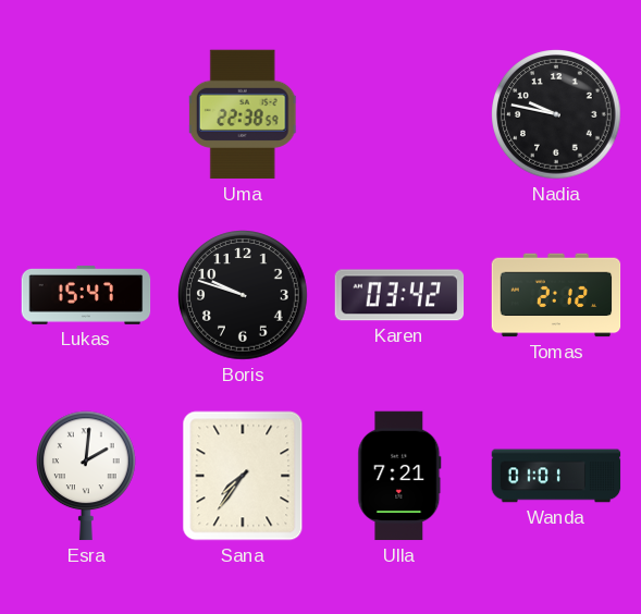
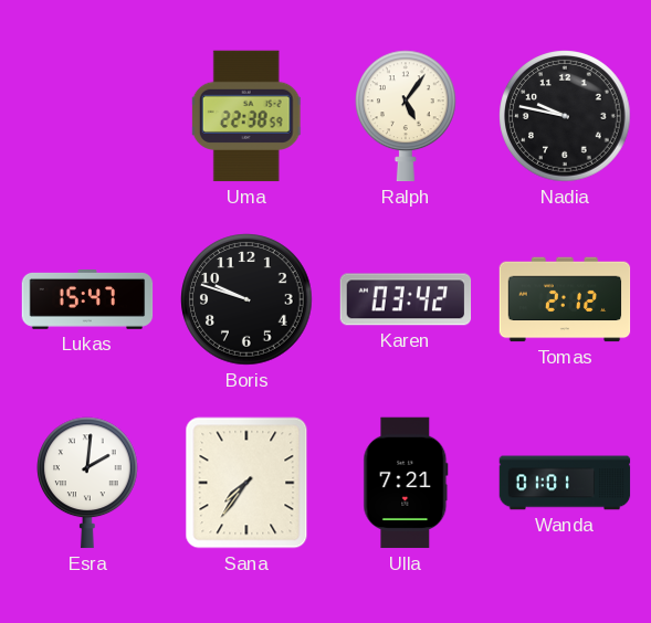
Ralph: none -> 5:06 (407, 116)
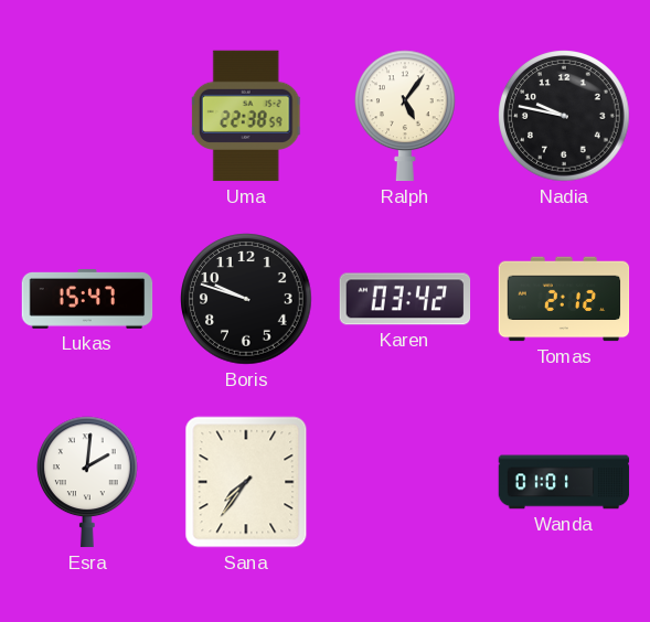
Ulla: 7:21 -> none (406, 483)
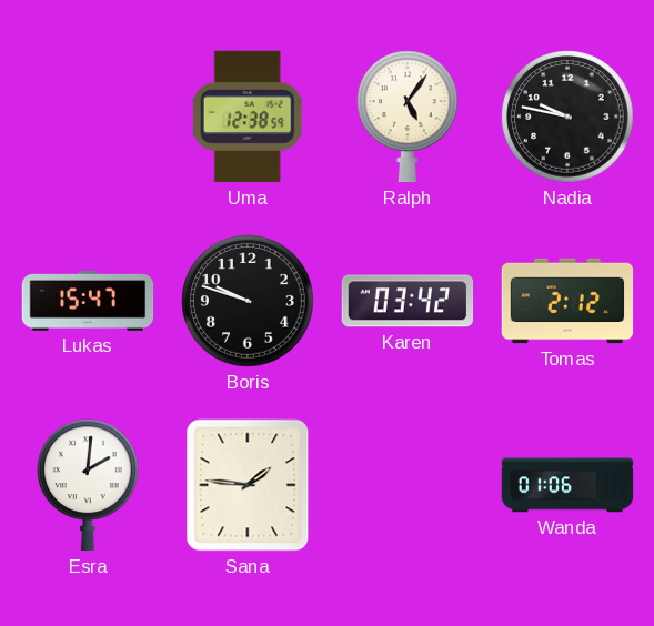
Uma: 22:38 -> 12:38 (248, 117)
Sana: 7:36 -> 1:46 (248, 485)
Wanda: 01:01 -> 01:06 (567, 485)
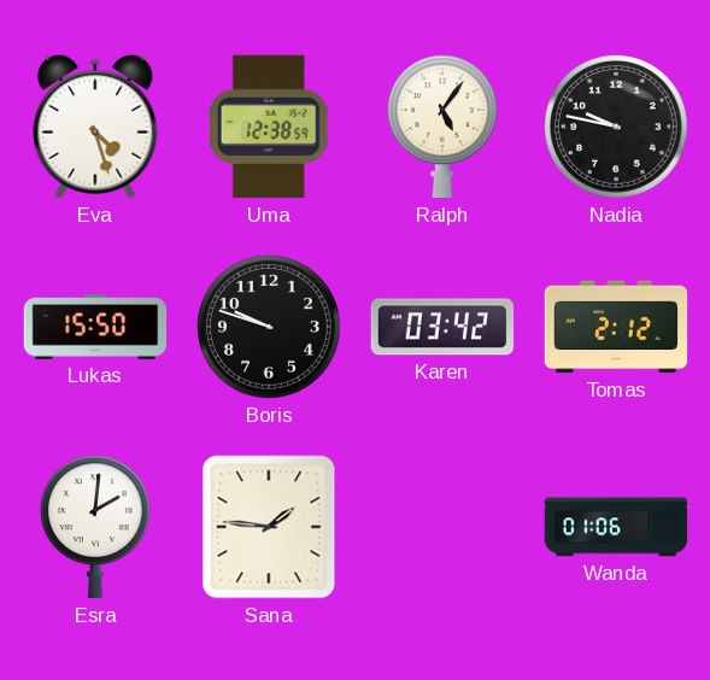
Eva: none -> 4:27 (95, 127)
Lukas: 15:47 -> 15:50 (95, 328)
